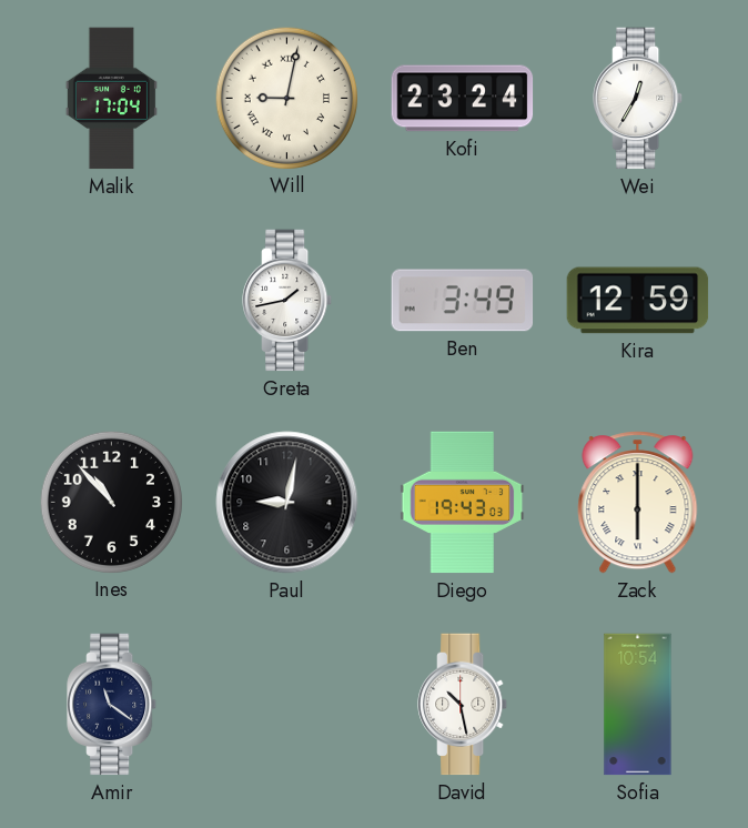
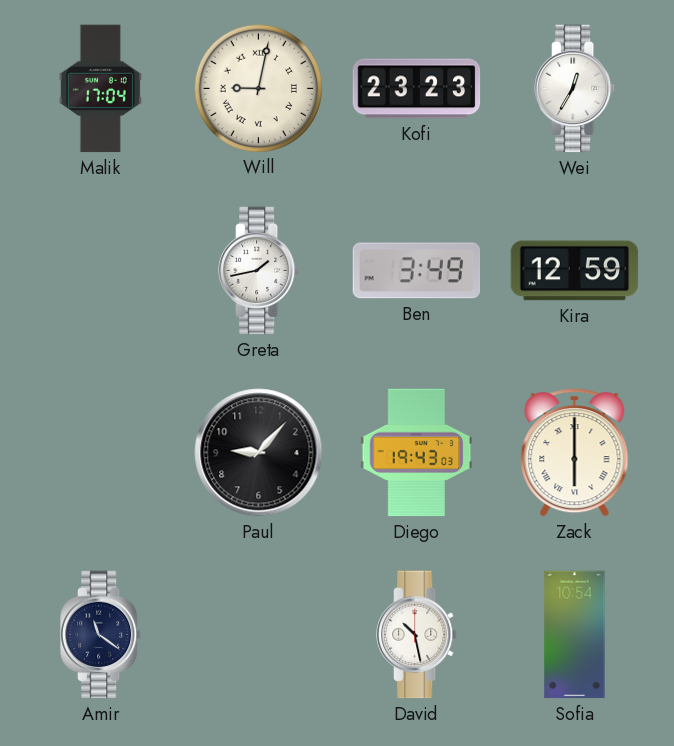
Kofi: 23:24 -> 23:23 (417, 89)
Ines: 10:53 -> none (111, 502)
Paul: 9:02 -> 9:07 (259, 453)
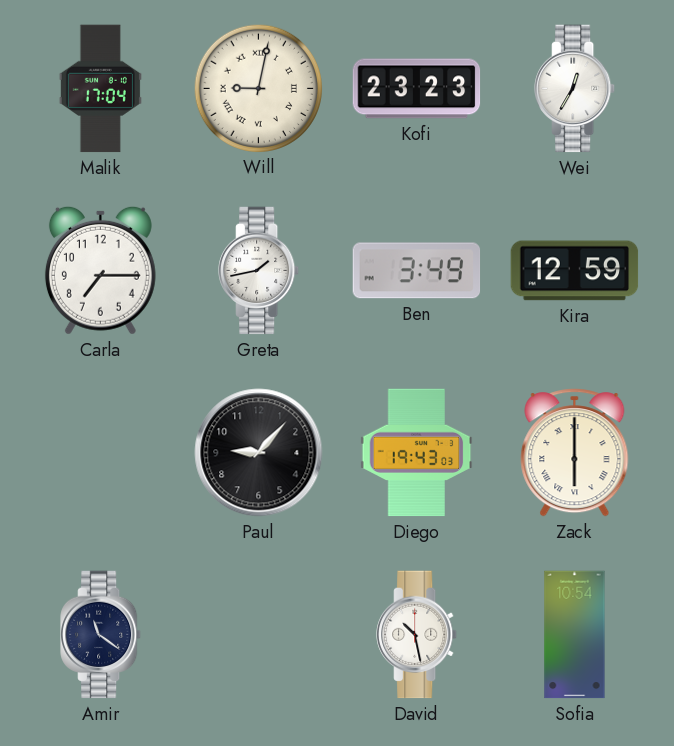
Carla: none -> 7:15 (100, 270)
